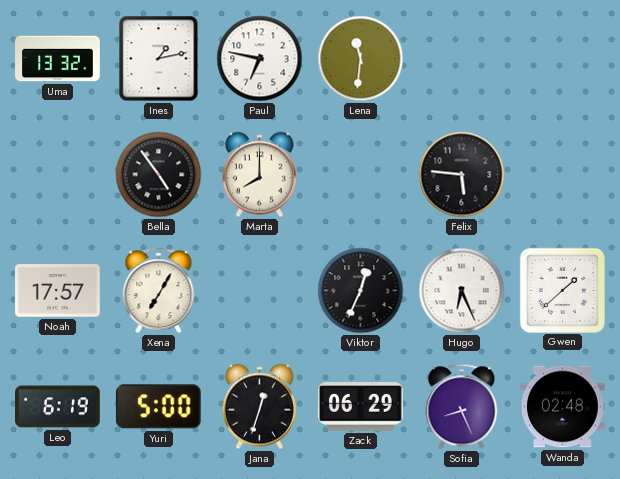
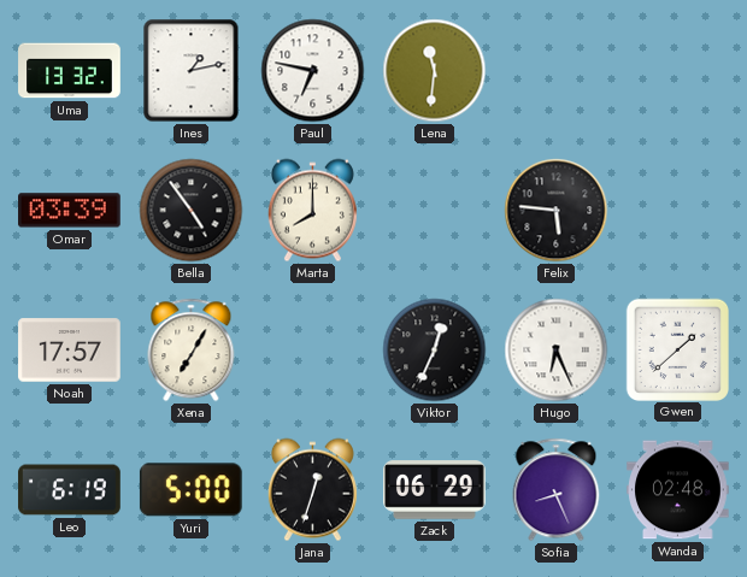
Omar: none -> 03:39 (70, 211)
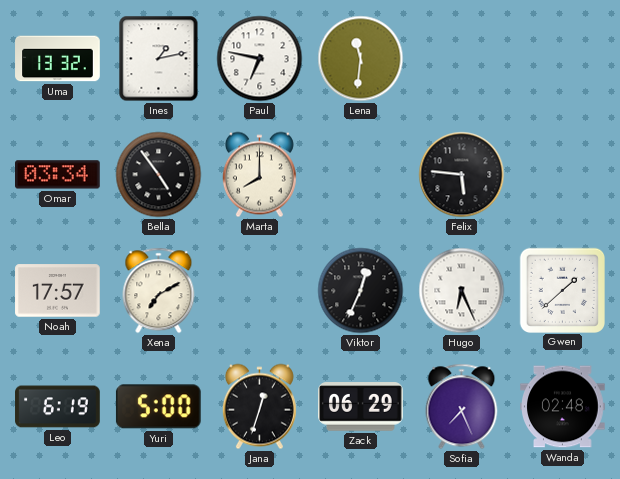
Omar: 03:39 -> 03:34 (58, 175)
Xena: 7:05 -> 7:10 (159, 291)
Sofia: 8:26 -> 7:26 (462, 407)
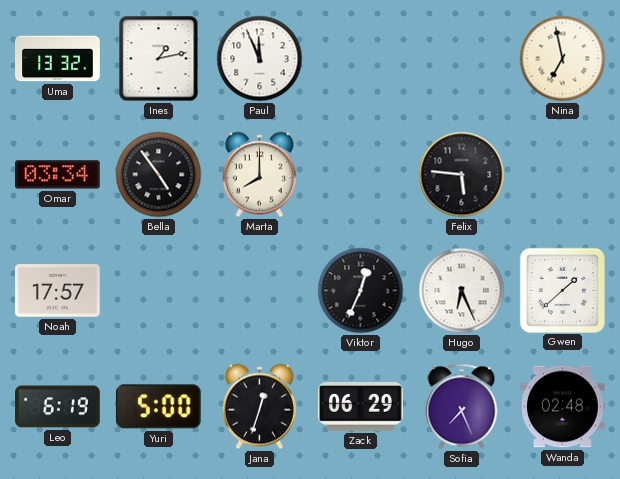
Paul: 6:47 -> 11:56 (260, 59)
Lena: 11:31 -> none (361, 59)
Nina: none -> 6:58 (563, 59)
Xena: 7:10 -> none (159, 291)
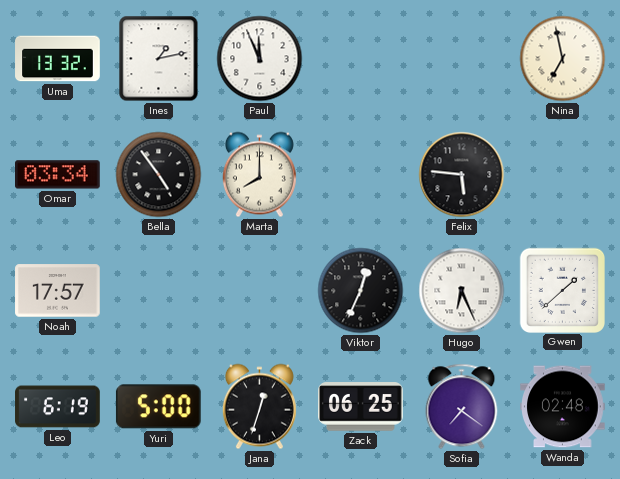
Zack: 06:29 -> 06:25 (361, 407)
Sofia: 7:26 -> 7:21 (462, 407)
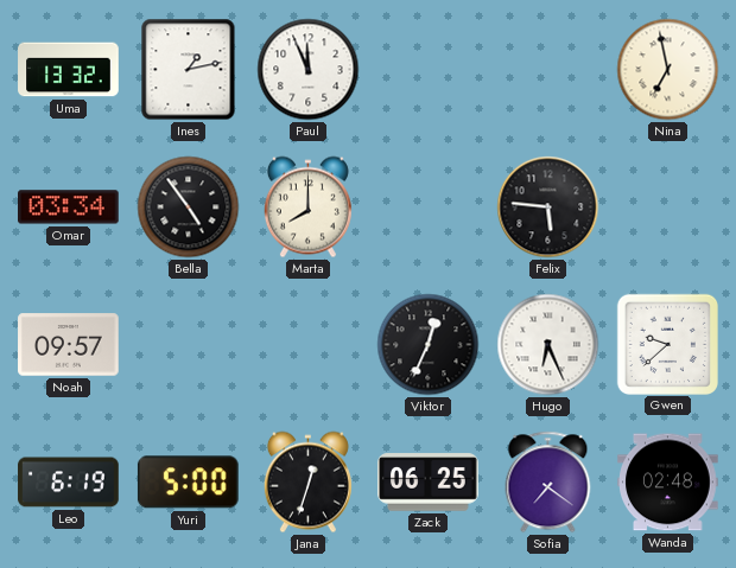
Noah: 17:57 -> 09:57 (69, 345)
Gwen: 1:38 -> 9:38 (667, 344)
